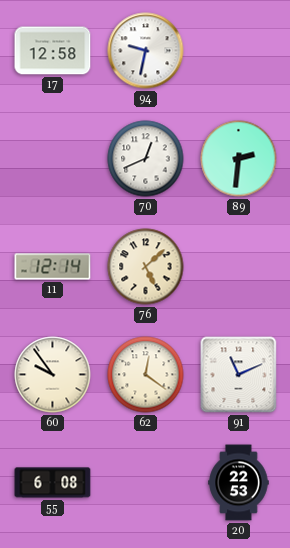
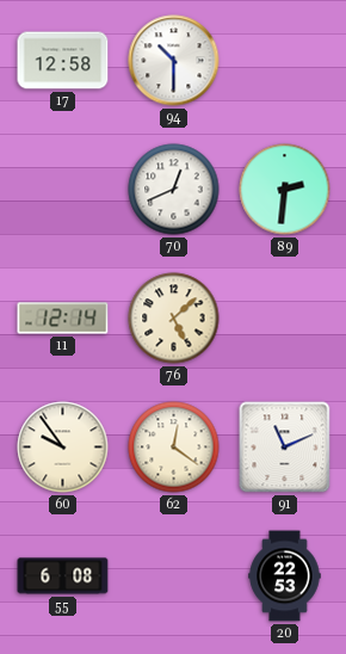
94: 9:32 -> 10:30 (174, 61)
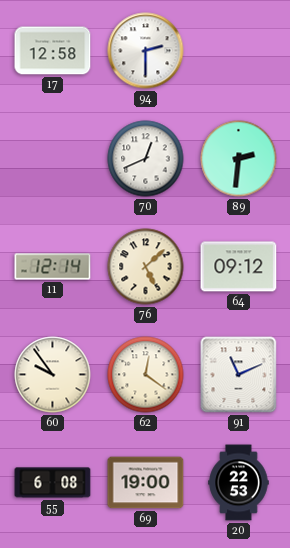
94: 10:30 -> 2:30 (146, 51)
64: none -> 09:12 (239, 267)
69: none -> 19:00 (146, 483)
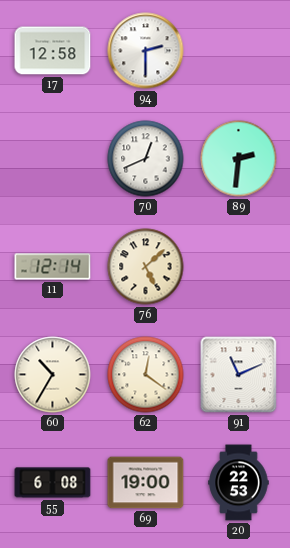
64: 09:12 -> none (239, 267)
60: 9:54 -> 10:35 (53, 375)
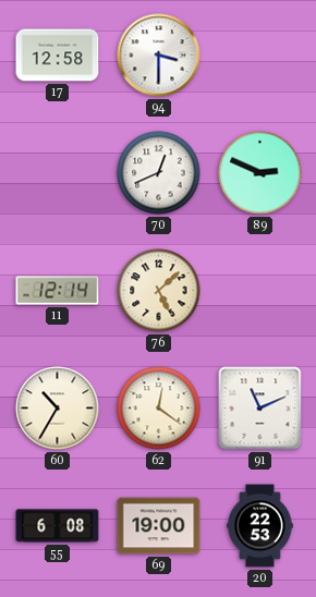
94: 2:30 -> 3:30 (159, 56)
89: 2:31 -> 2:49 (260, 173)
